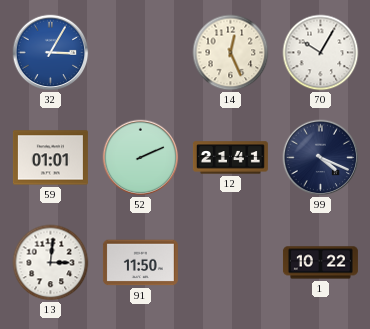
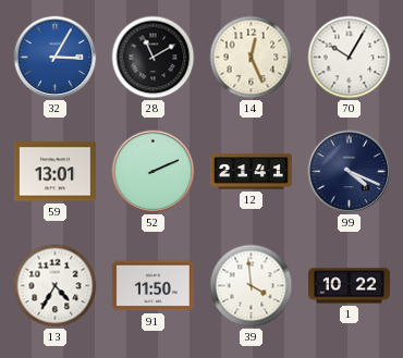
28: none -> 11:10 (154, 58)
59: 01:01 -> 13:01 (54, 172)
13: 3:01 -> 4:35 (56, 286)
39: none -> 3:59 (252, 286)
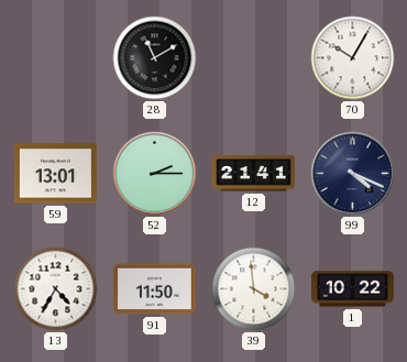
32: 3:05 -> none (56, 58)
14: 12:26 -> none (252, 58)
52: 2:11 -> 2:15 (155, 174)
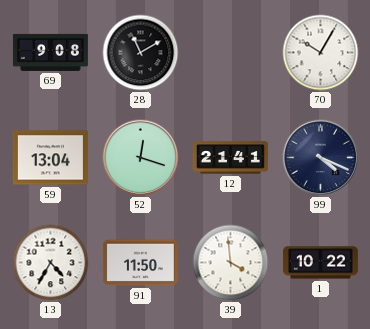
69: none -> 9:08 (50, 52)
59: 13:01 -> 13:04 (50, 158)
52: 2:15 -> 12:18 (141, 158)
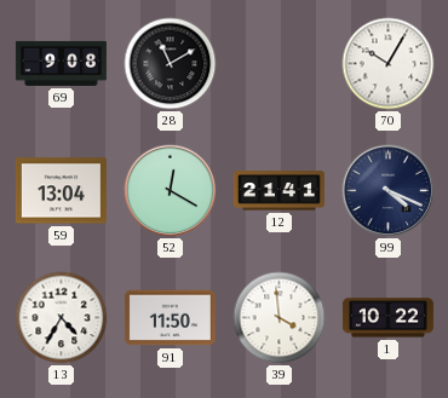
52: 12:18 -> 12:20 (171, 191)
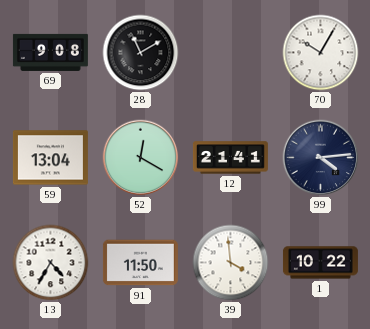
99: 4:19 -> 4:14 (321, 158)
